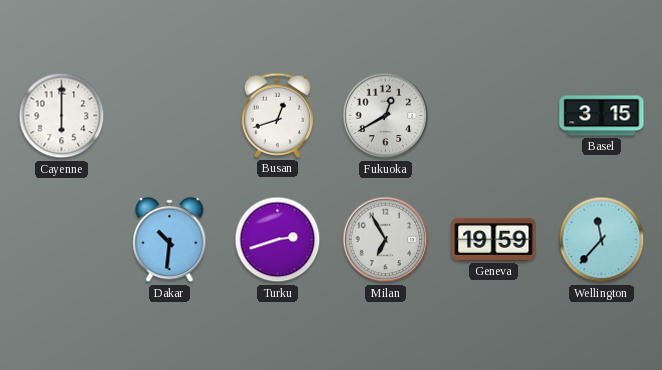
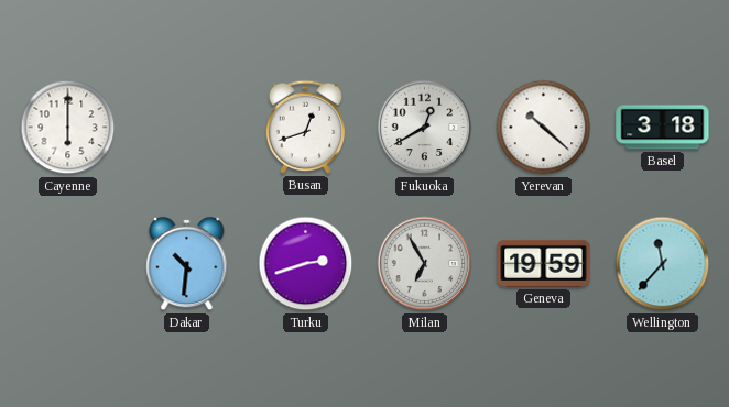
Yerevan: none -> 10:22 (544, 128)
Basel: 3:15 -> 3:18 (663, 128)
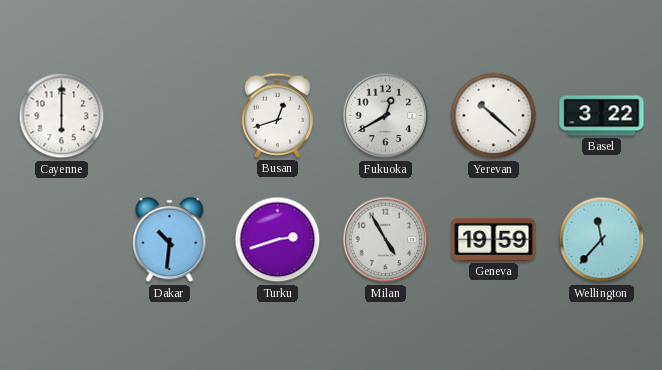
Basel: 3:18 -> 3:22 (602, 116)
Milan: 6:55 -> 4:55 (386, 240)
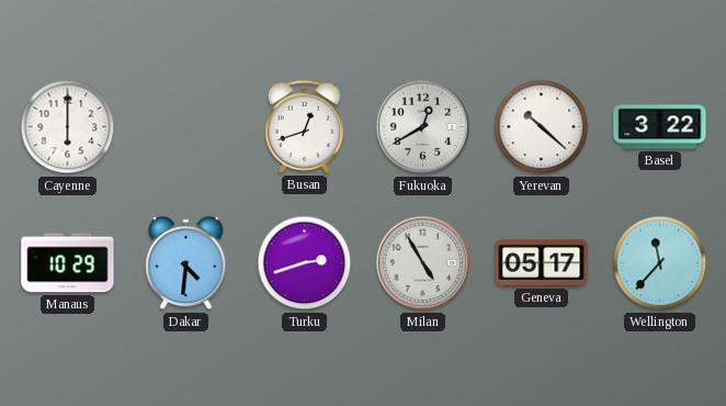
Manaus: none -> 10:29 (68, 263)
Dakar: 10:31 -> 4:31 (186, 263)
Geneva: 19:59 -> 05:17 (542, 262)
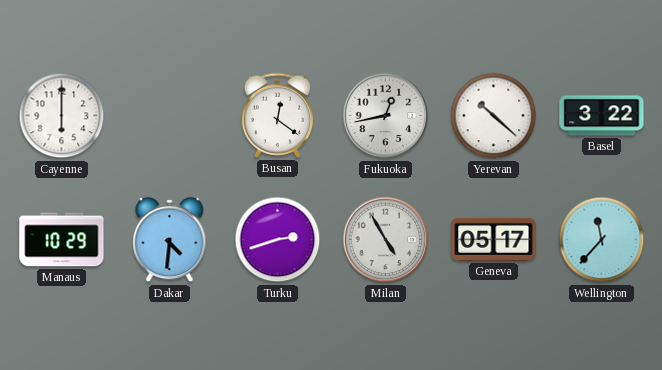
Busan: 12:42 -> 12:21 (278, 115)
Fukuoka: 12:40 -> 12:43 (386, 116)
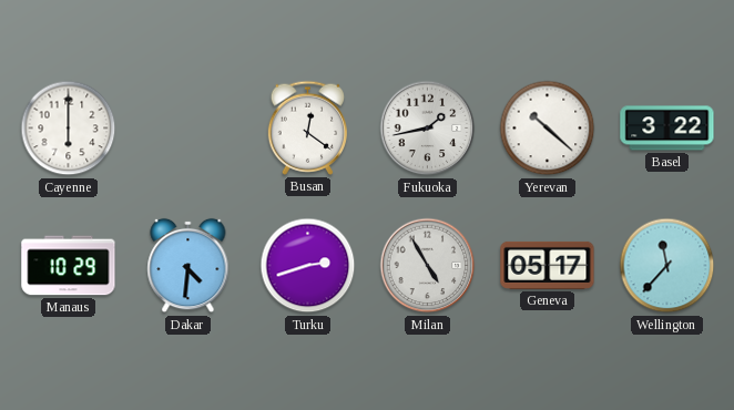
Fukuoka: 12:43 -> 1:43 (428, 129)
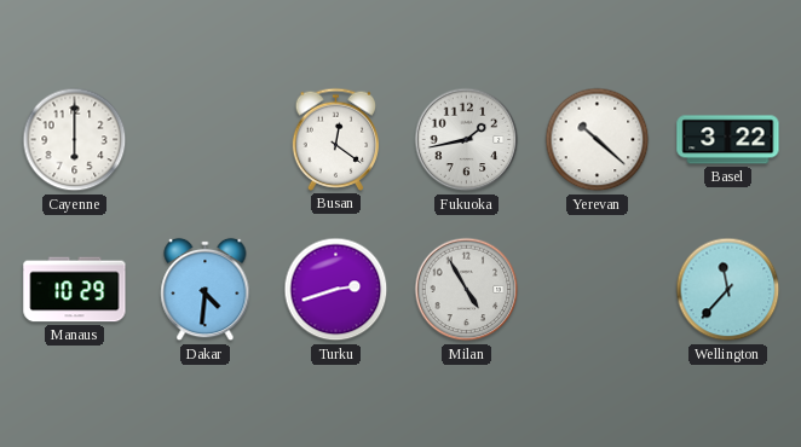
Geneva: 05:17 -> none (548, 265)
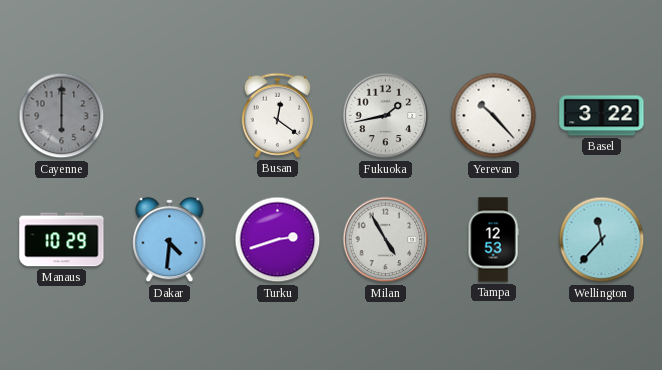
Cayenne dial: white -> grey (62, 116)
Yerevan: 10:22 -> 10:23 (494, 116)
Tampa: none -> 12:53 (493, 240)
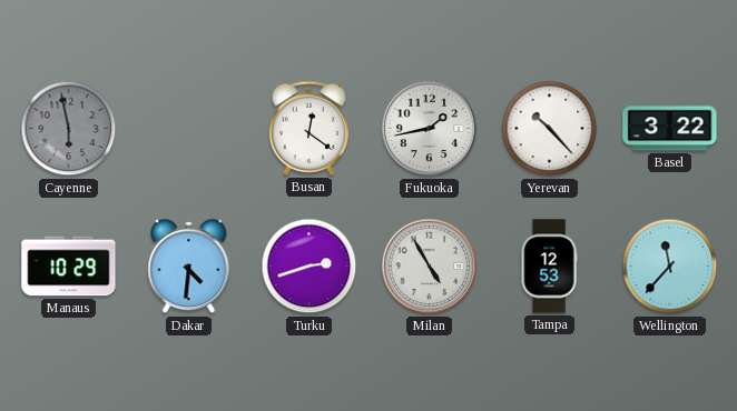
Cayenne: 6:00 -> 5:58 (69, 129)
